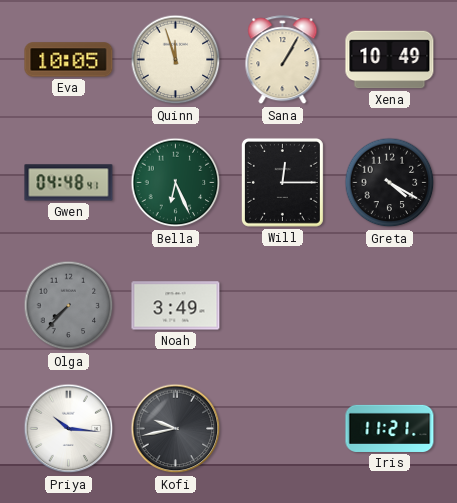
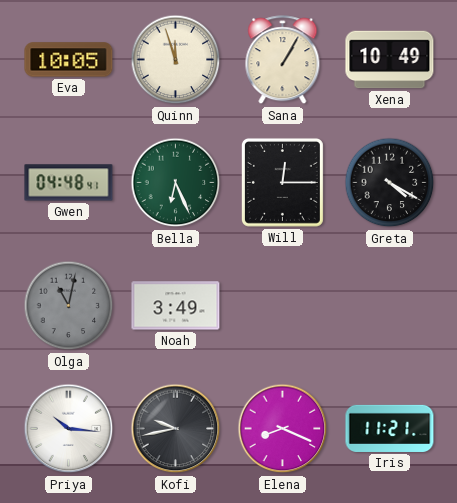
Olga: 7:37 -> 11:02 (69, 306)
Elena: none -> 8:19 (283, 429)
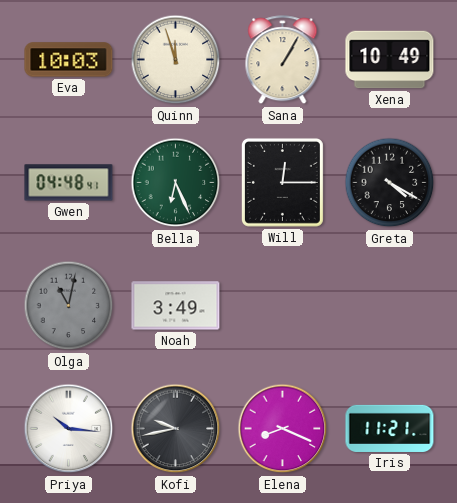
Eva: 10:05 -> 10:03 (69, 60)
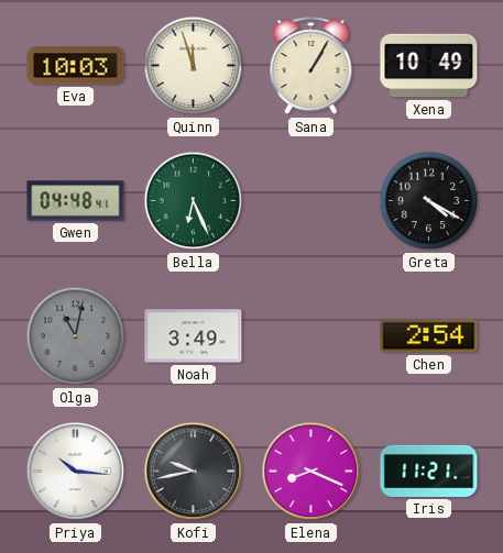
Will: 12:15 -> none (282, 182)
Chen: none -> 2:54 (429, 336)
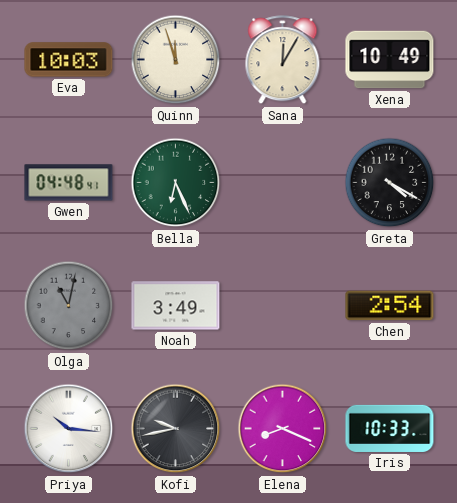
Sana: 1:05 -> 12:05 (283, 60)
Iris: 11:21 -> 10:33 (390, 428)
